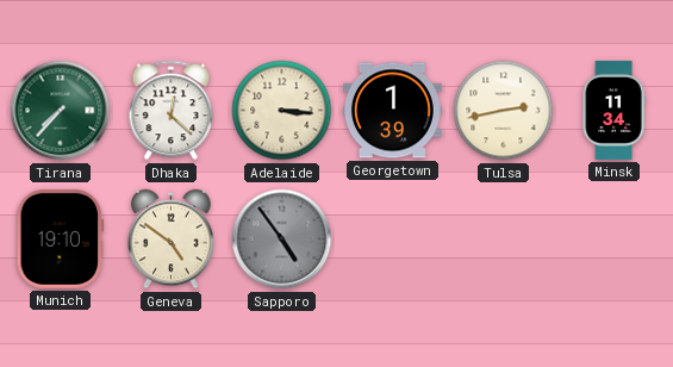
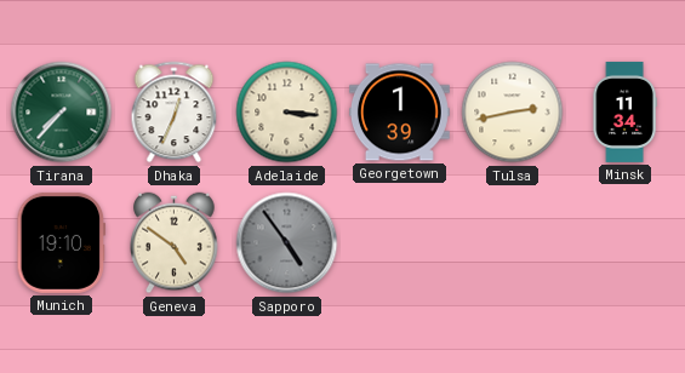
Dhaka: 12:22 -> 12:34 (175, 113)
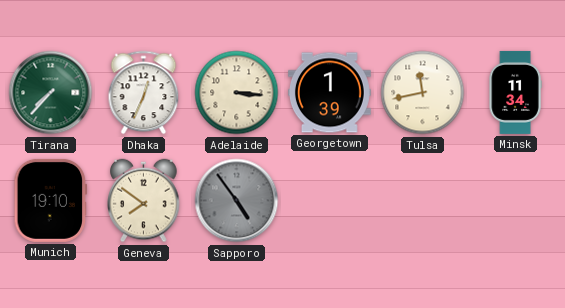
Tulsa: 2:43 -> 11:43 (423, 93)
Geneva: 4:51 -> 7:51 (144, 201)
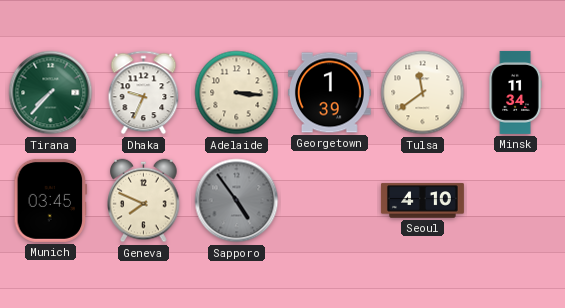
Dhaka: 12:34 -> 9:34 (144, 93)
Tulsa: 11:43 -> 11:39 (423, 93)
Munich: 19:10 -> 03:45 (51, 200)
Geneva: 7:51 -> 7:49 (144, 201)
Seoul: none -> 4:10 (422, 201)
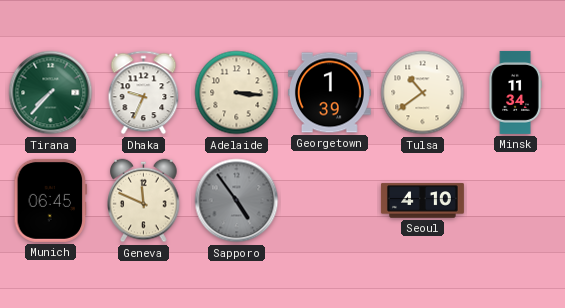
Tulsa: 11:39 -> 10:39 (423, 93)
Munich: 03:45 -> 06:45 (51, 200)
Geneva: 7:49 -> 11:49 (144, 201)
